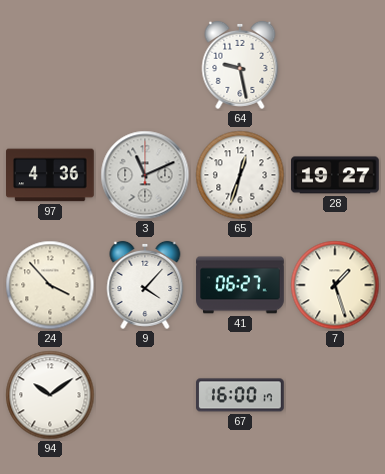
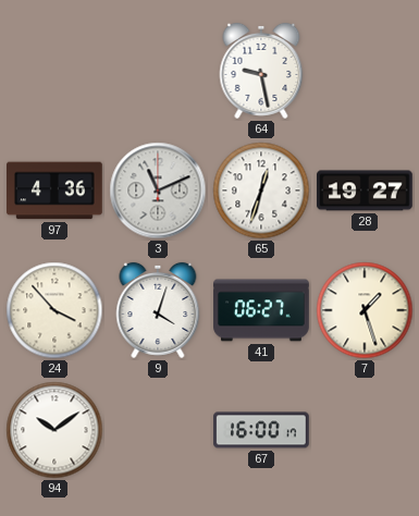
9: 4:07 -> 4:03 (158, 310)
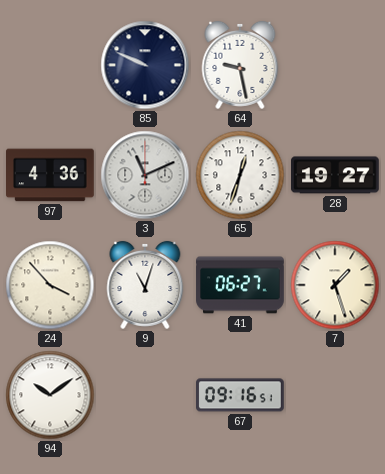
85: none -> 9:49 (145, 65)
9: 4:03 -> 11:03 (145, 285)
67: 16:00 -> 09:16 (241, 395)
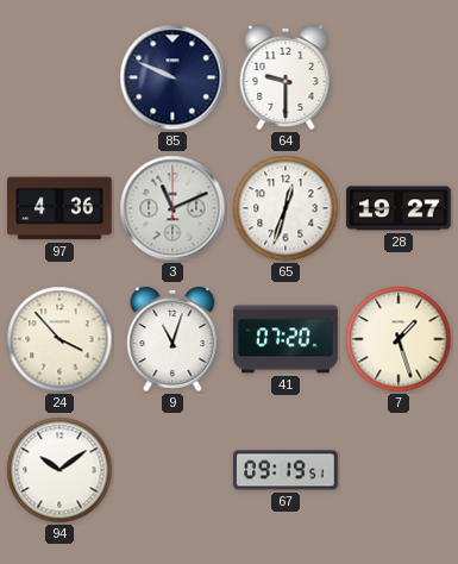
64: 9:28 -> 9:30 (286, 77)
41: 06:27 -> 07:20 (286, 339)
67: 09:16 -> 09:19 (287, 470)
